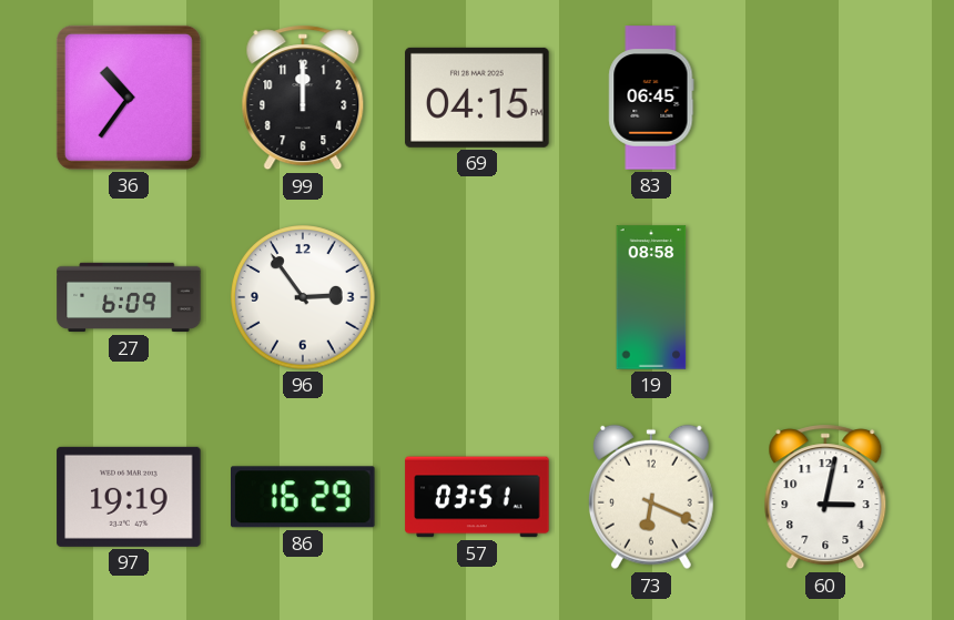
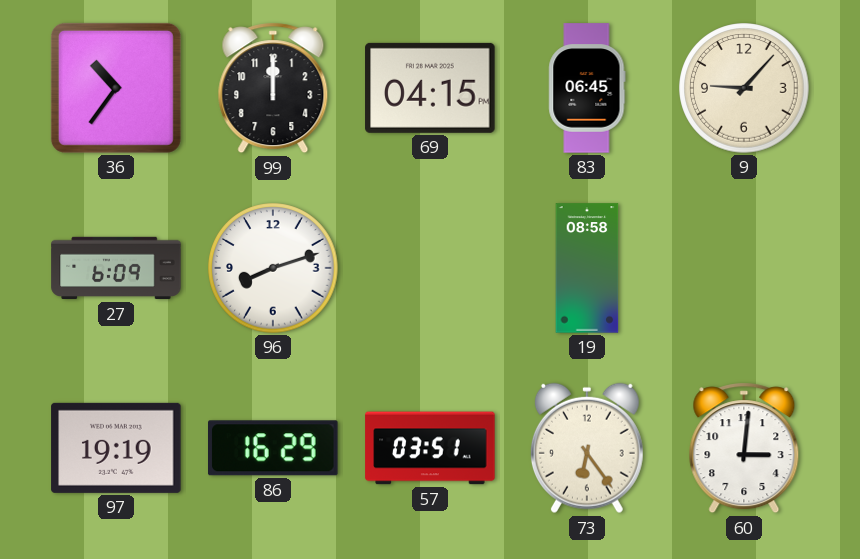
9: none -> 9:07 (744, 88)
96: 2:54 -> 8:12 (273, 268)
73: 6:19 -> 6:24 (587, 448)
60: 3:02 -> 3:01 (744, 448)
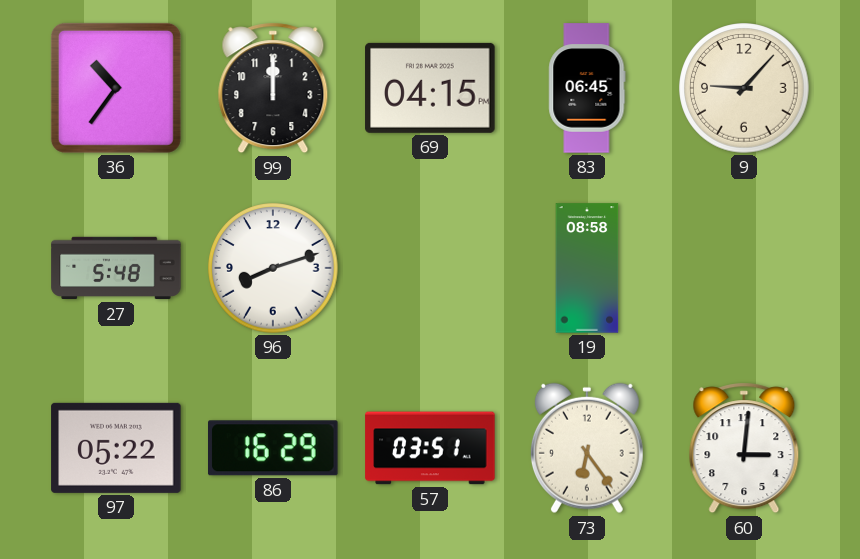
27: 6:09 -> 5:48 (116, 268)
97: 19:19 -> 05:22 (116, 448)
